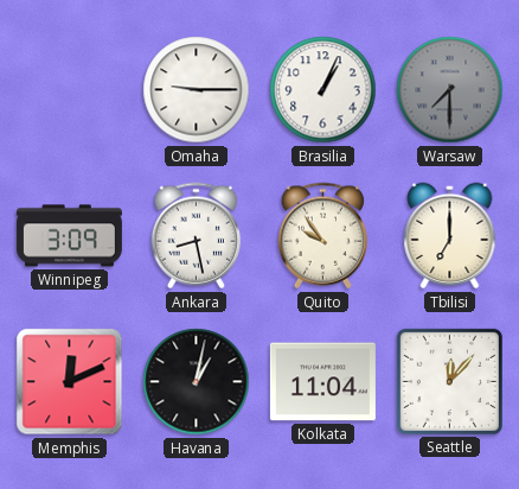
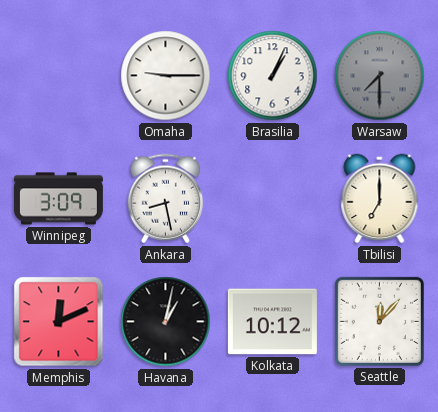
Quito: 9:54 -> none (322, 236)
Kolkata: 11:04 -> 10:12 (272, 322)
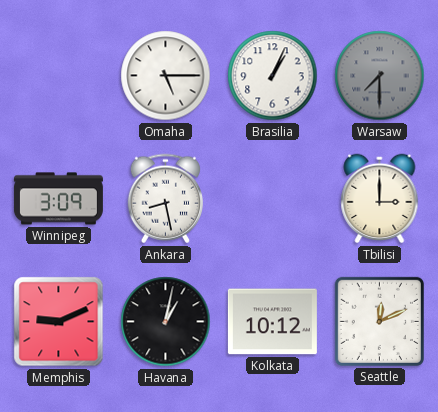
Omaha: 9:15 -> 5:15 (166, 76)
Tbilisi: 7:00 -> 3:00 (380, 199)
Memphis: 12:11 -> 9:11 (59, 322)
Seattle: 12:07 -> 12:11 (379, 321)
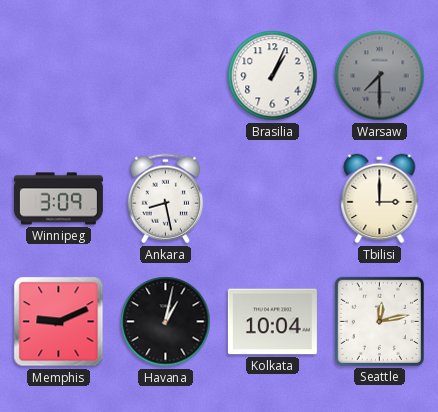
Omaha: 5:15 -> none (166, 76)
Kolkata: 10:12 -> 10:04 (272, 322)
Seattle: 12:11 -> 12:13 (379, 321)
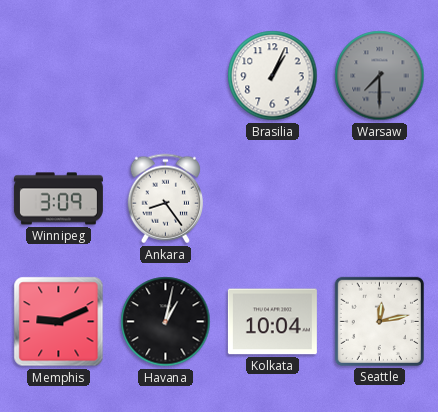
Ankara: 8:28 -> 8:24 (165, 199)
Tbilisi: 3:00 -> none (380, 199)
